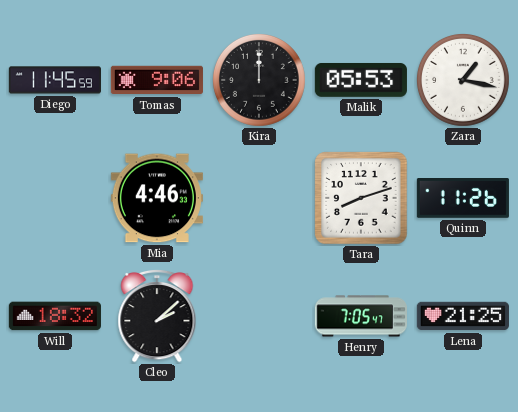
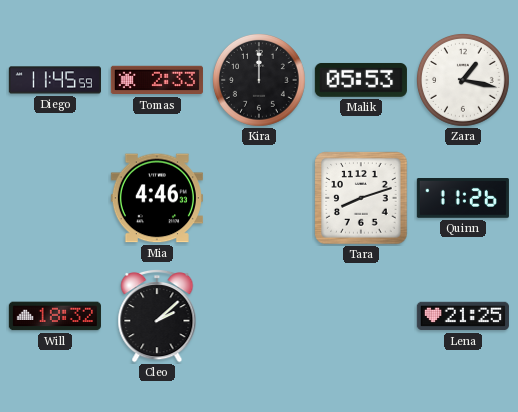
Tomas: 9:06 -> 2:33 (157, 80)
Henry: 7:05 -> none (361, 316)
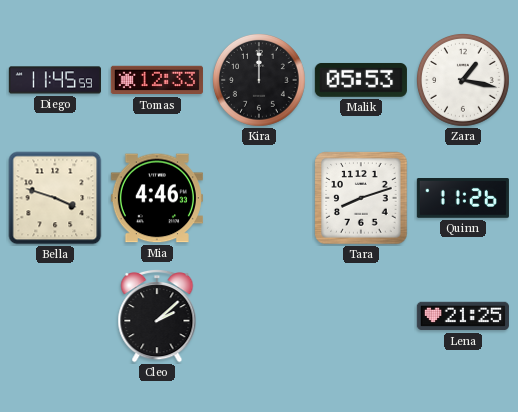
Tomas: 2:33 -> 12:33 (157, 80)
Bella: none -> 3:48 (55, 198)
Will: 18:32 -> none (55, 316)
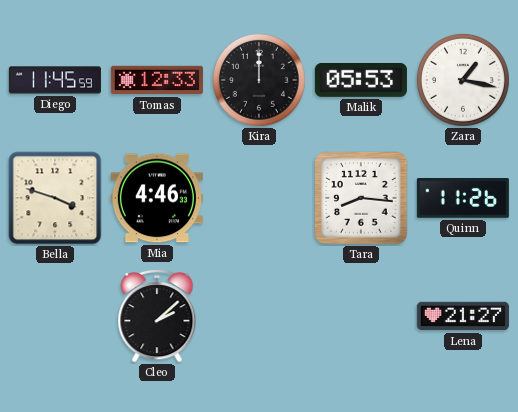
Tara: 8:12 -> 8:16 (361, 198)
Lena: 21:25 -> 21:27 (463, 316)
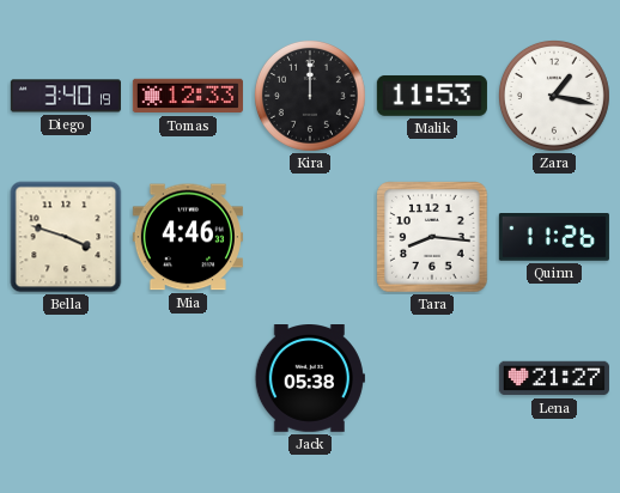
Diego: 11:45 -> 3:40 (66, 96)
Malik: 05:53 -> 11:53 (432, 96)
Cleo: 2:08 -> none (157, 316)
Jack: none -> 05:38 (310, 379)
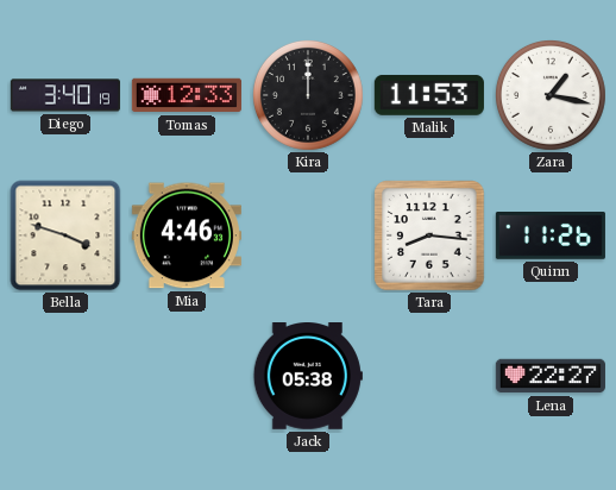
Lena: 21:27 -> 22:27 (551, 376)
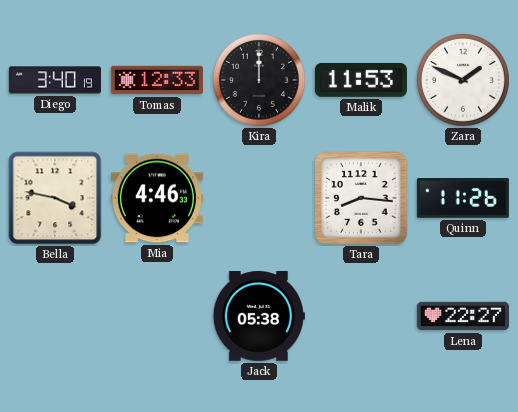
Zara: 1:17 -> 1:49 (463, 80)
Bella: 3:48 -> 3:47 (55, 198)
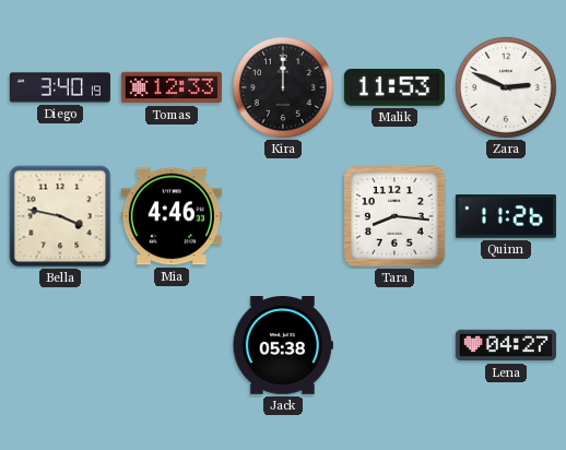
Zara: 1:49 -> 2:49 (506, 87)
Lena: 22:27 -> 04:27 (506, 345)
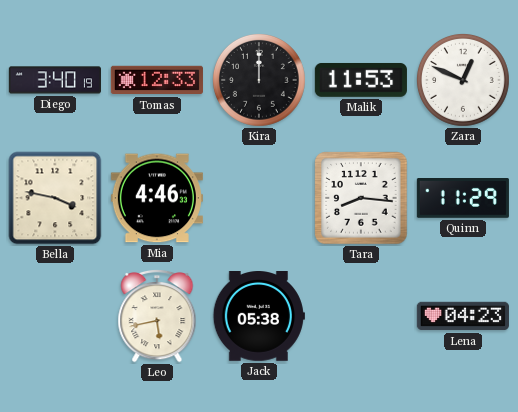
Zara: 2:49 -> 12:49 (463, 80)
Quinn: 11:26 -> 11:29 (463, 199)
Leo: none -> 5:43 (157, 316)
Lena: 04:27 -> 04:23 (463, 316)
